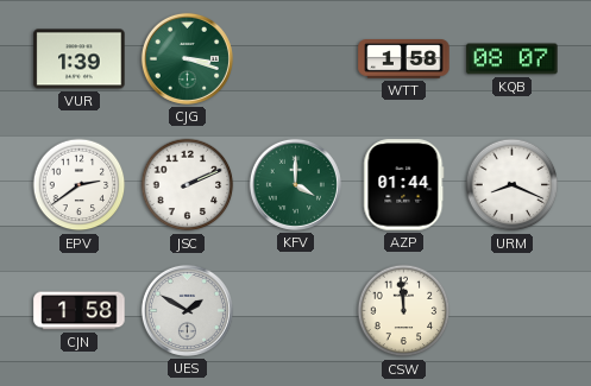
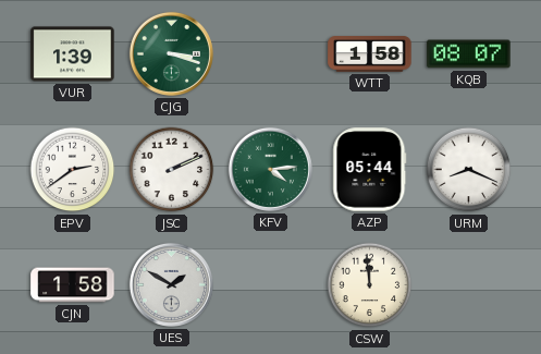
KFV: 4:00 -> 4:14 (270, 169)
AZP: 01:44 -> 05:44 (370, 170)
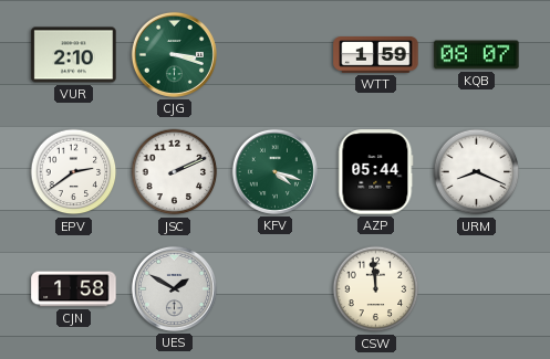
VUR: 1:39 -> 2:10 (74, 55)
WTT: 1:58 -> 1:59 (376, 55)
KFV: 4:14 -> 4:18 (274, 171)
